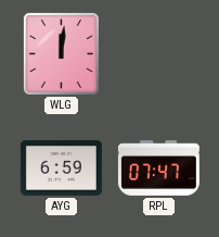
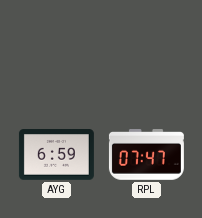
WLG: 12:01 -> none (61, 53)
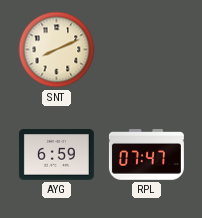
SNT: none -> 8:11 (57, 50)
